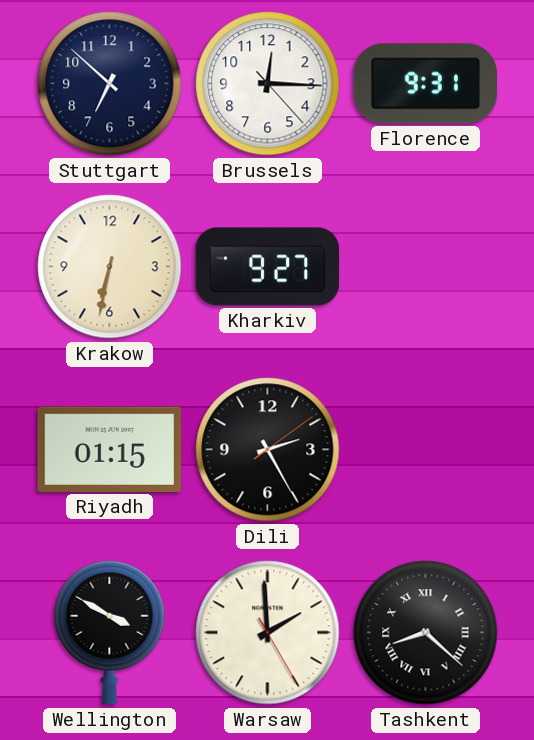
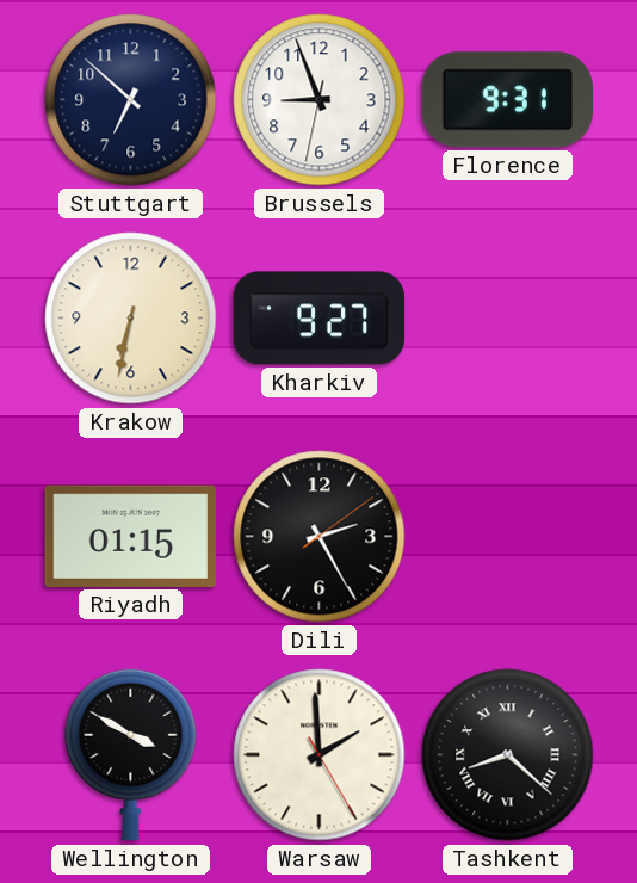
Brussels: 12:15 -> 8:56 (320, 100)
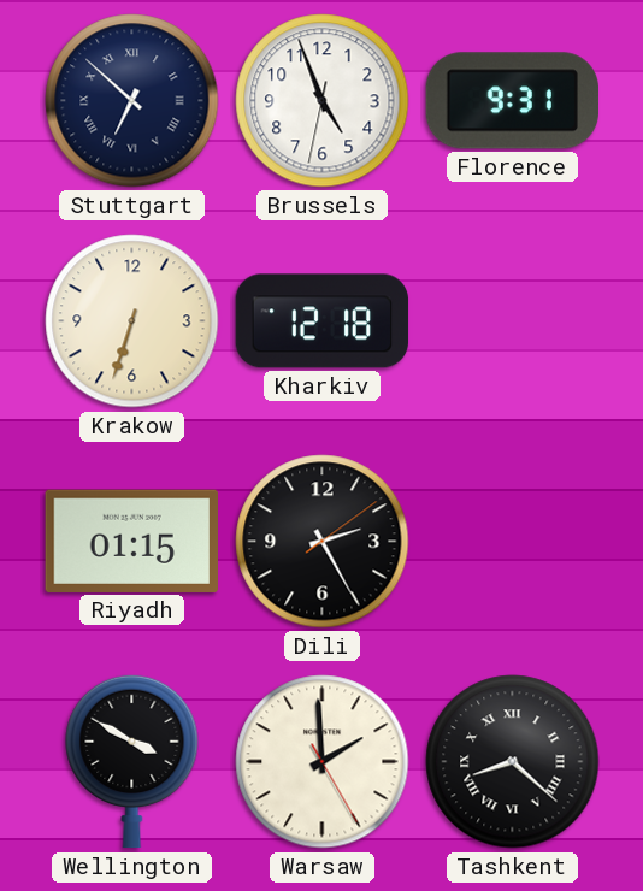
Stuttgart numerals: Arabic -> Roman (132, 101)
Brussels: 8:56 -> 4:56 (323, 101)
Krakow: 6:32 -> 6:33 (132, 321)
Kharkiv: 9:27 -> 12:18 (323, 321)
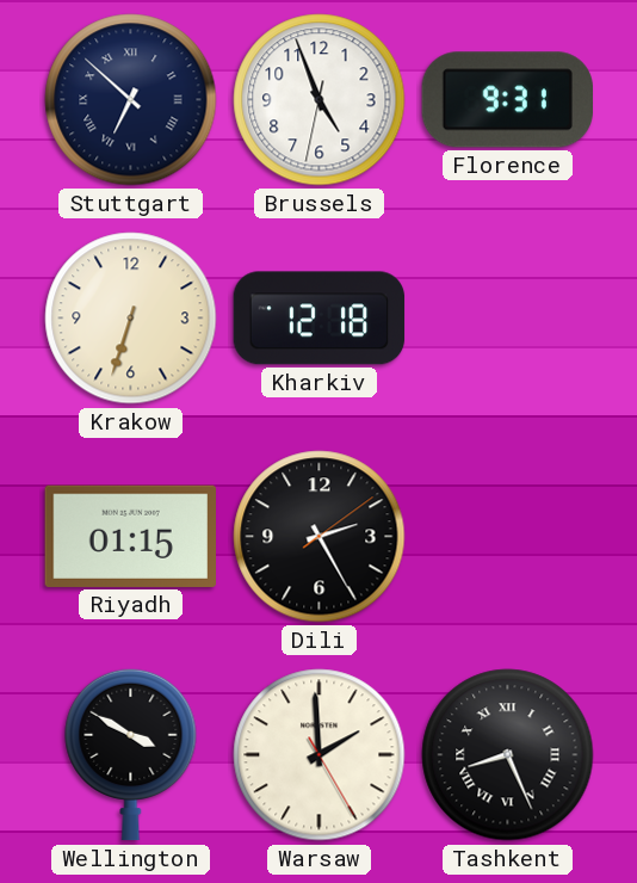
Tashkent: 8:22 -> 8:26 (508, 755)
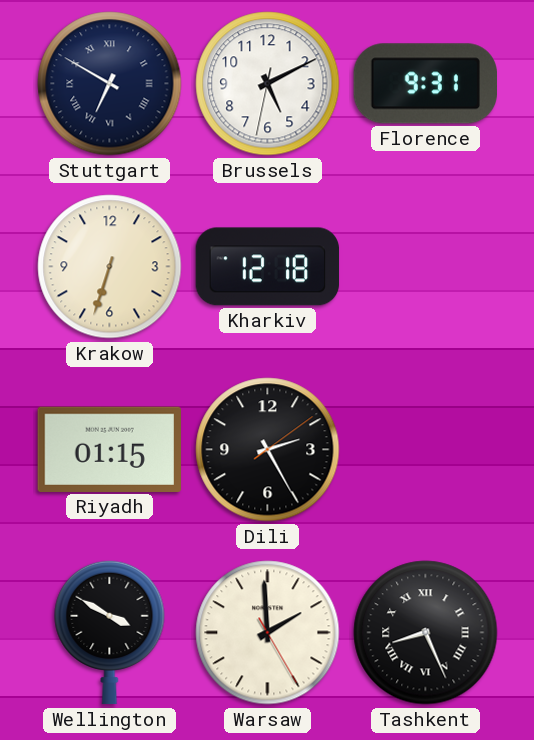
Stuttgart: 6:52 -> 6:50 (110, 84)
Brussels: 4:56 -> 5:10 (268, 84)
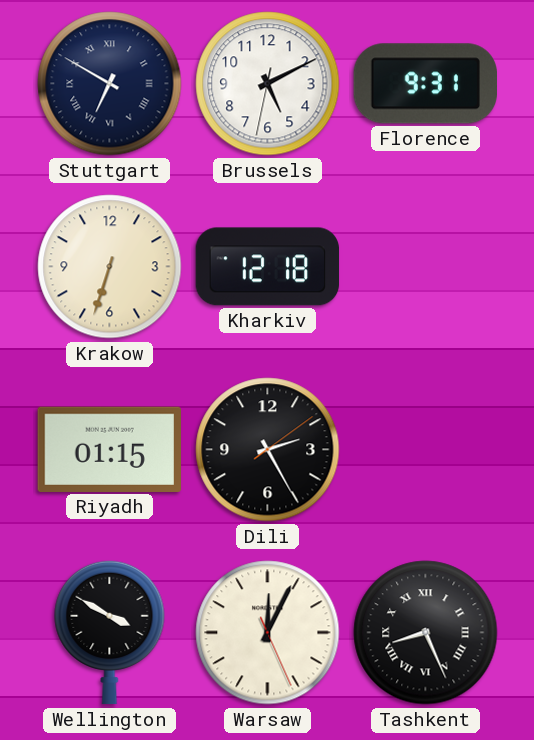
Warsaw: 1:59 -> 12:04 (268, 633)
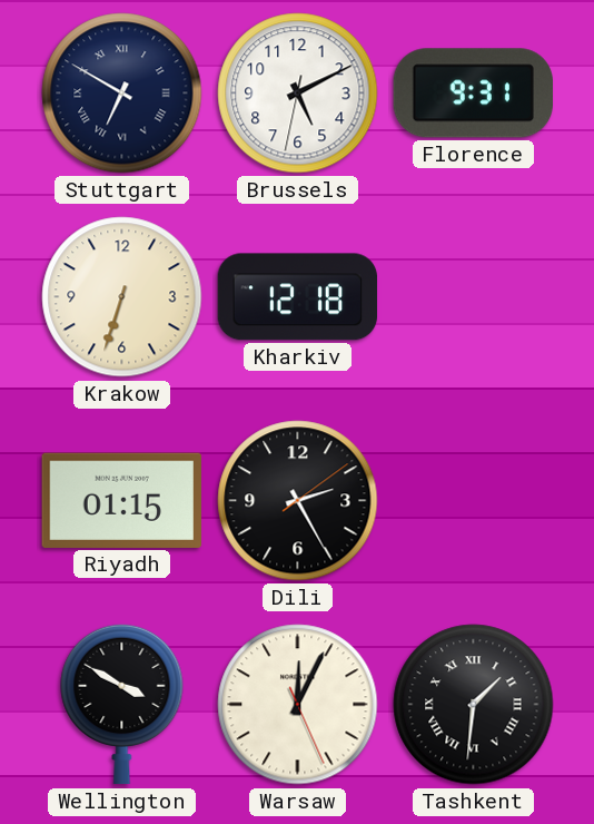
Tashkent: 8:26 -> 1:31 (474, 705)
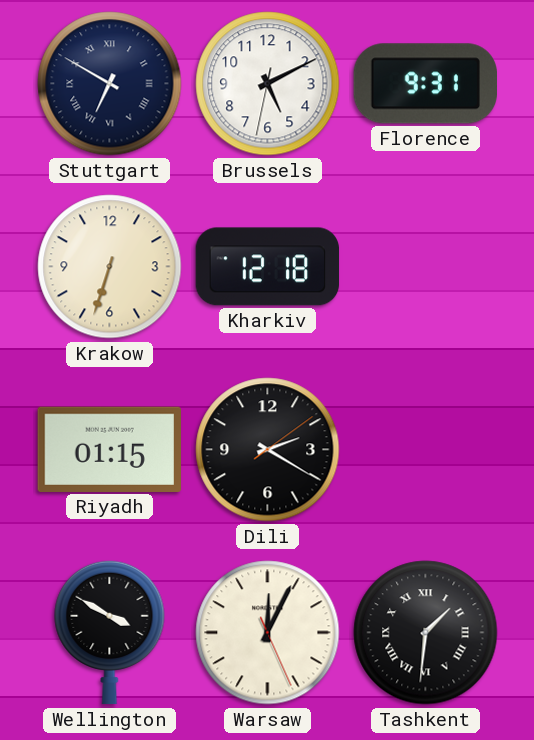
Dili: 2:25 -> 2:20 (268, 450)
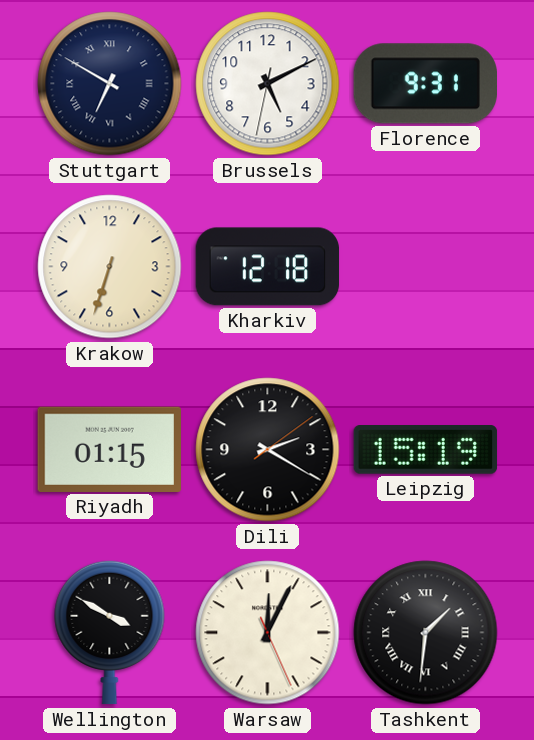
Leipzig: none -> 15:19 (426, 450)
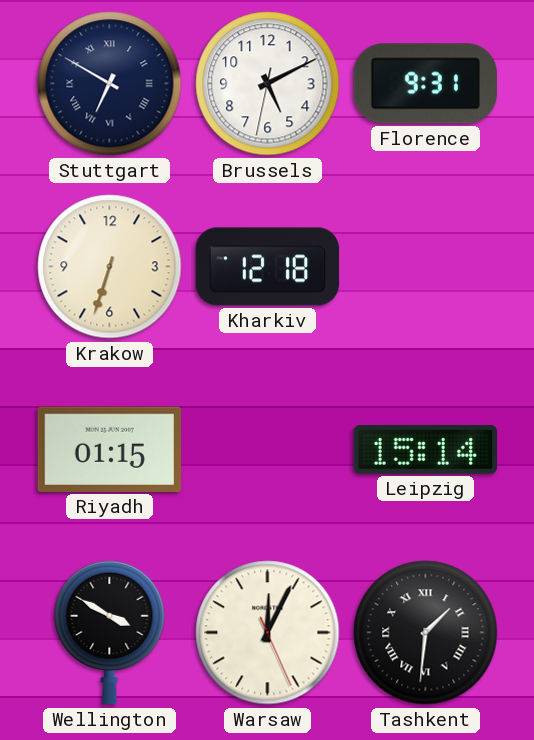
Dili: 2:20 -> none (268, 450)
Leipzig: 15:19 -> 15:14 (426, 450)
